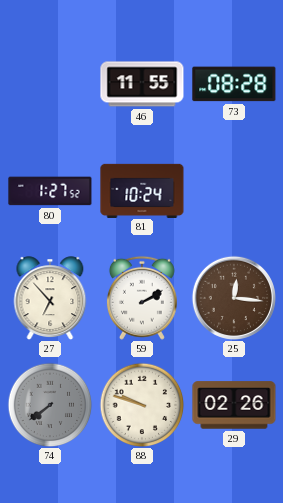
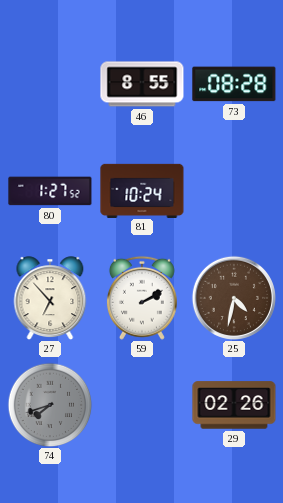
46: 11:55 -> 8:55 (142, 84)
25: 12:16 -> 4:32 (234, 298)
74: 7:39 -> 7:42 (50, 405)
88: 9:48 -> none (142, 405)
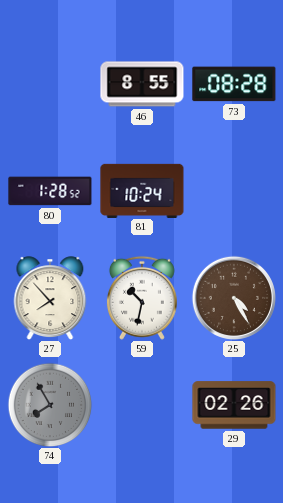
80: 1:27 -> 1:28 (50, 191)
27: 6:53 -> 7:53 (50, 298)
59: 2:10 -> 10:32 (142, 298)
25: 4:32 -> 4:25 (234, 298)
74: 7:42 -> 7:55 (50, 405)
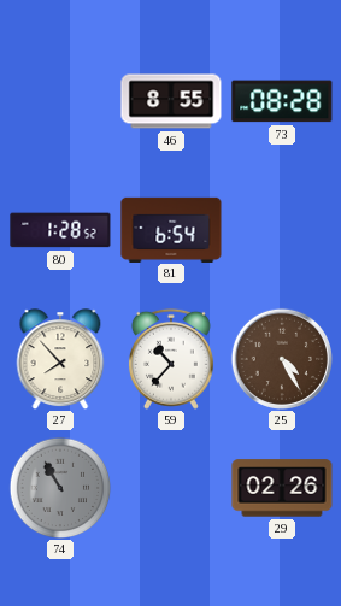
81: 10:24 -> 6:54 (171, 229)
59: 10:32 -> 10:37 (171, 359)
74: 7:55 -> 10:55 (60, 488)
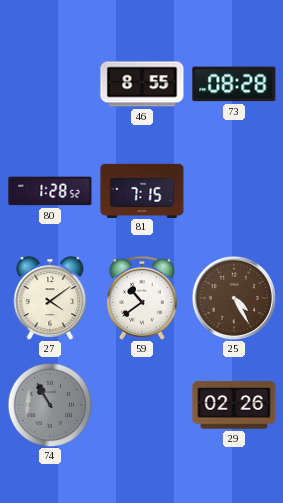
81: 6:54 -> 7:15 (142, 190)
27: 7:53 -> 4:09 (50, 298)
59: 10:37 -> 10:39 (142, 298)
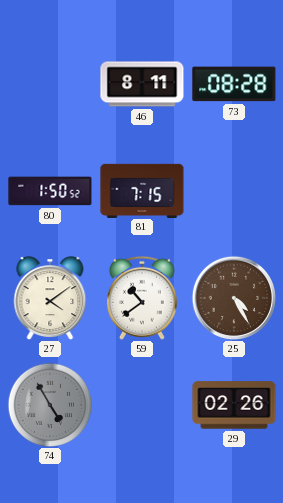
46: 8:55 -> 8:11 (142, 84)
80: 1:28 -> 1:50 (50, 191)
74: 10:55 -> 4:55 (50, 405)
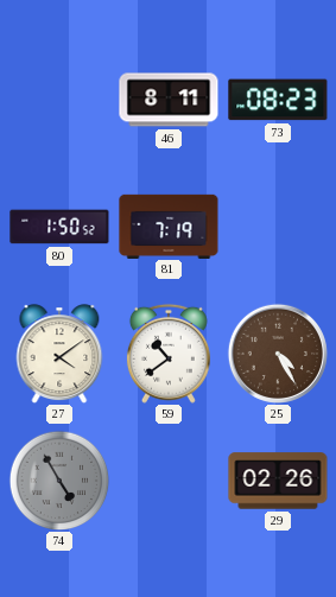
73: 08:28 -> 08:23 (278, 100)
81: 7:15 -> 7:19 (169, 226)
